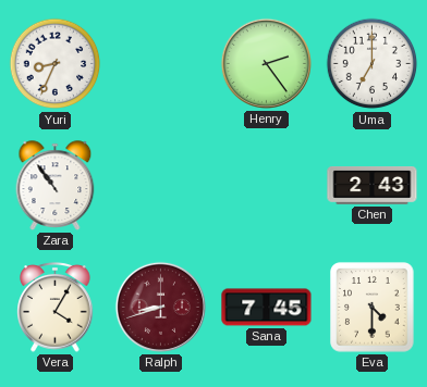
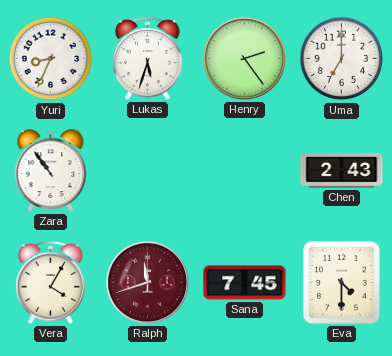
Lukas: none -> 5:33 (148, 59)
Ralph: 8:42 -> 11:42 (147, 282)
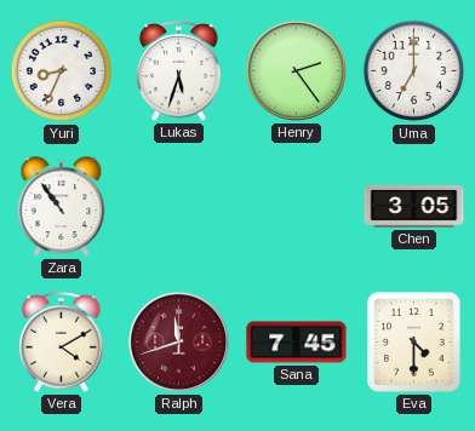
Chen: 2:43 -> 3:05 (414, 207)
Vera: 4:05 -> 4:10 (62, 343)
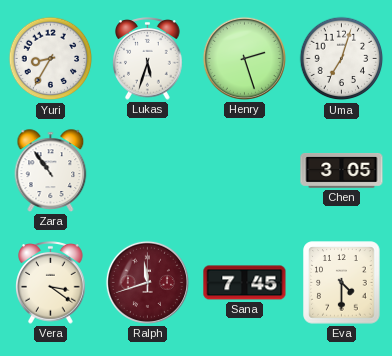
Yuri: 8:34 -> 8:35 (51, 59)
Henry: 2:24 -> 2:27 (244, 58)
Uma: 7:00 -> 7:03 (342, 59)
Vera: 4:10 -> 3:21 (51, 283)
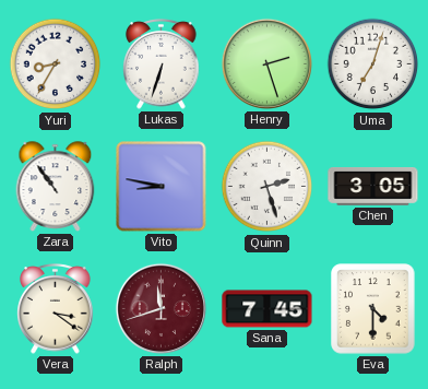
Lukas: 5:33 -> 6:33 (162, 64)
Vito: none -> 8:47 (162, 187)
Quinn: none -> 2:27 (267, 187)
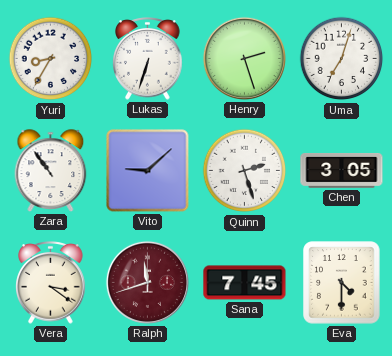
Vito: 8:47 -> 9:08 (148, 171)
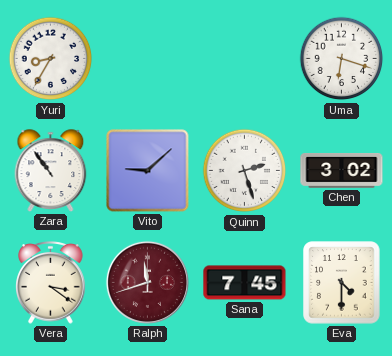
Lukas: 6:33 -> none (148, 59)
Henry: 2:27 -> none (244, 58)
Uma: 7:03 -> 6:18 (342, 59)
Chen: 3:05 -> 3:02 (342, 171)
